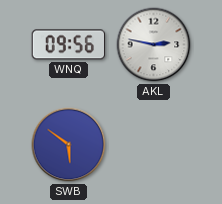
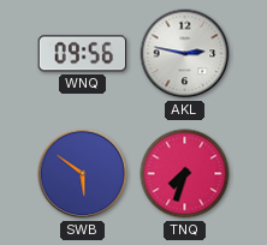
TNQ: none -> 7:33 (185, 174)
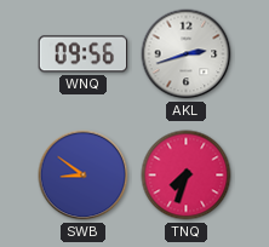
AKL: 2:47 -> 2:42 (187, 54)
SWB: 5:51 -> 8:51 (84, 176)
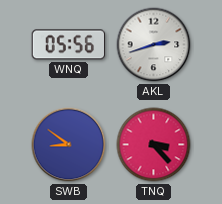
WNQ: 09:56 -> 05:56 (69, 45)
TNQ: 7:33 -> 3:23 (154, 145)
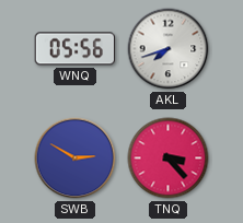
AKL: 2:42 -> 7:42 (169, 49)
SWB: 8:51 -> 2:50 (76, 159)
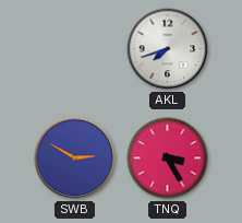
WNQ: 05:56 -> none (76, 49)
TNQ: 3:23 -> 3:25 (168, 159)
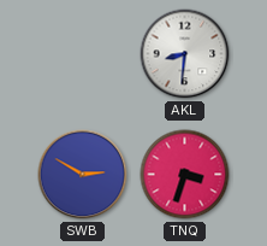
AKL: 7:42 -> 8:31 (185, 54)
TNQ: 3:25 -> 3:33 (185, 175)
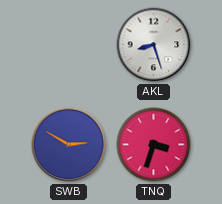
AKL: 8:31 -> 8:27 (154, 45)
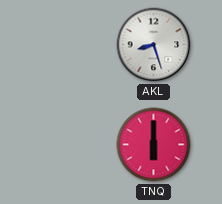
SWB: 2:50 -> none (69, 145)
TNQ: 3:33 -> 6:00 (154, 145)
